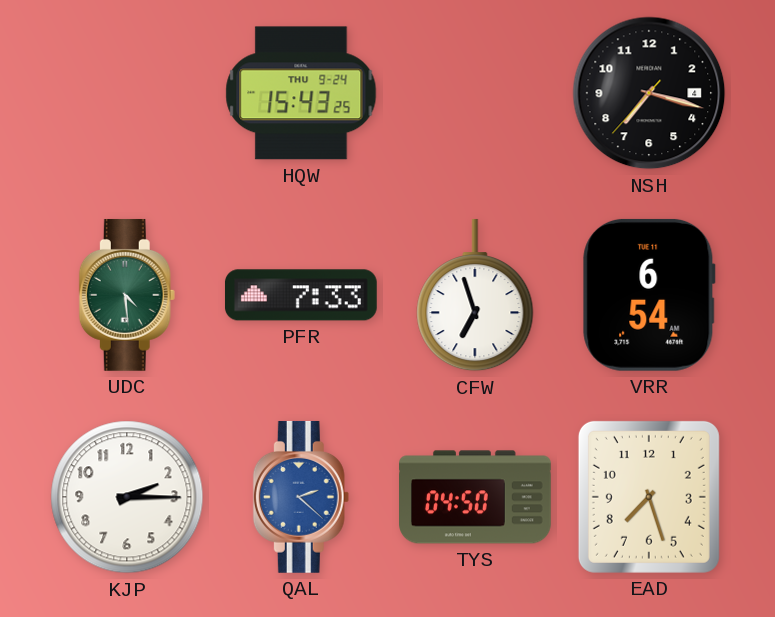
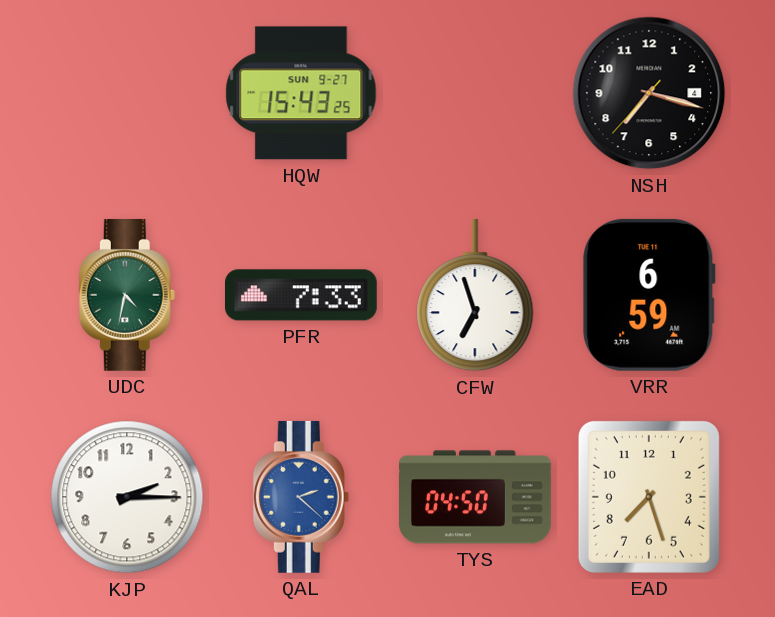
HQW date: THU 9-24 -> SUN 9-27 (301, 93)
UDC: 4:29 -> 4:32 (127, 295)
VRR: 6:54 -> 6:59 (649, 295)
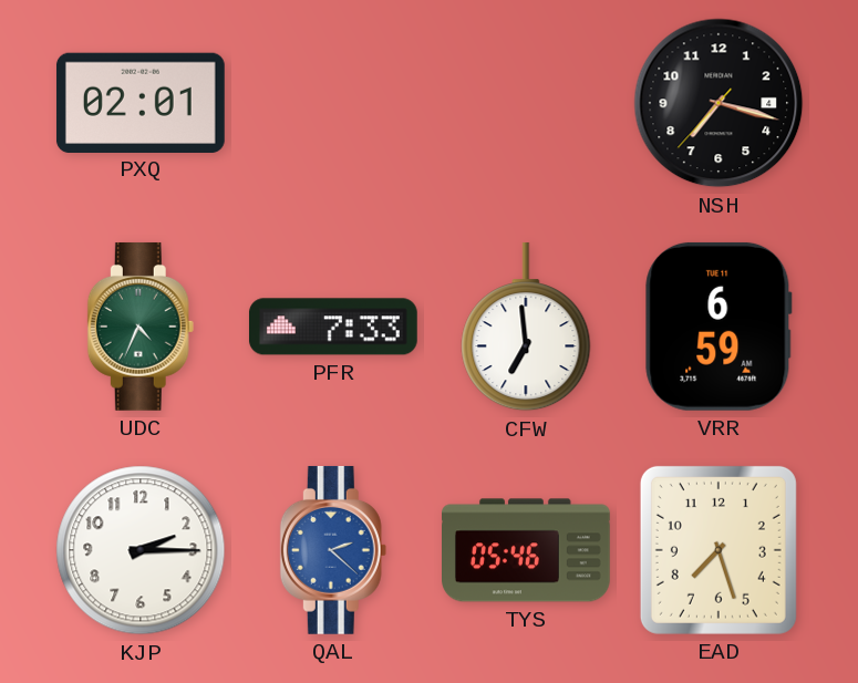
PXQ: none -> 02:01 (141, 102)
HQW: 15:43 -> none (301, 93)
UDC: 4:32 -> 4:34 (141, 327)
CFW: 6:57 -> 6:59 (526, 327)
TYS: 04:50 -> 05:46 (527, 550)
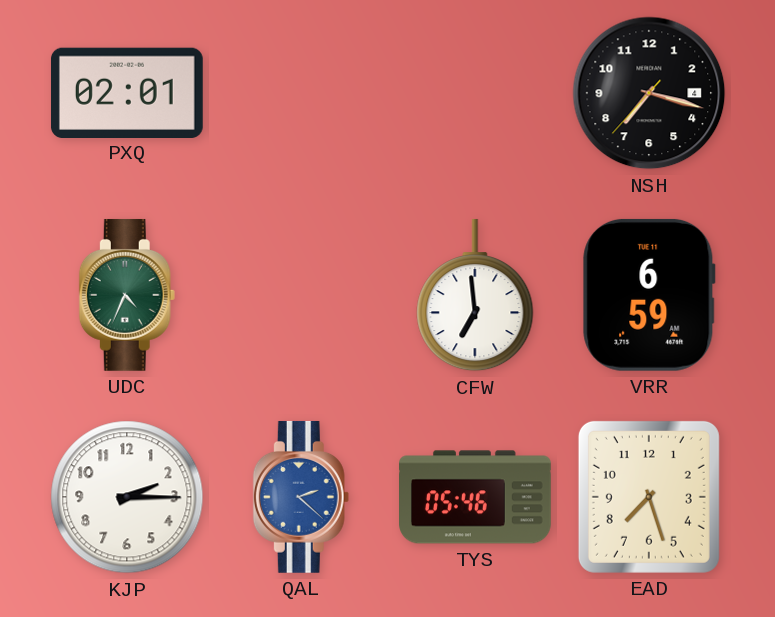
PFR: 7:33 -> none (333, 327)
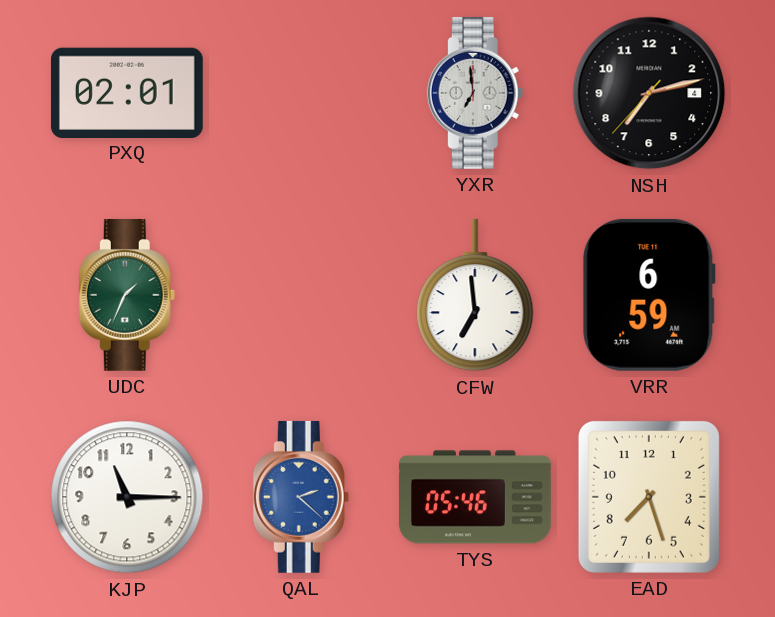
YXR: none -> 6:59 (475, 93)
NSH: 7:17 -> 7:12 (649, 93)
UDC: 4:34 -> 1:34 (127, 295)
KJP: 2:15 -> 11:15 (127, 497)
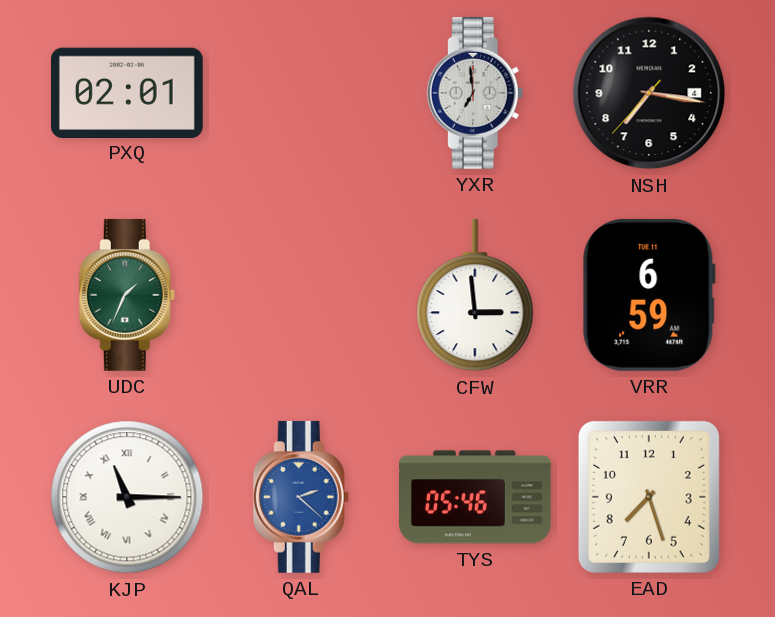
NSH: 7:12 -> 7:16 (649, 93)
CFW: 6:59 -> 2:59 (475, 295)
KJP numerals: Arabic -> Roman (127, 497)
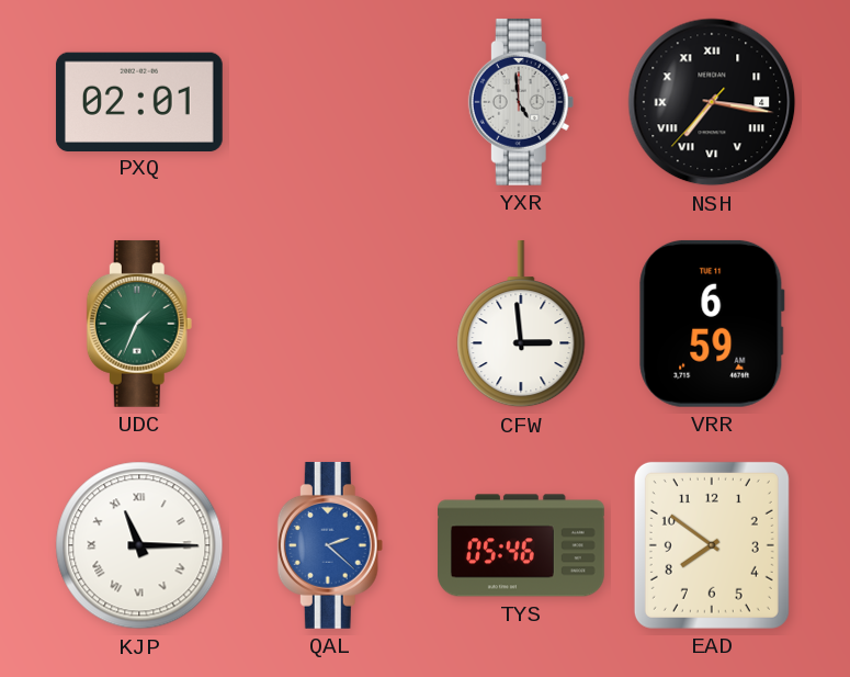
YXR: 6:59 -> 4:59 (521, 102)
NSH numerals: Arabic -> Roman (712, 102)
EAD: 7:27 -> 7:51 (712, 545)
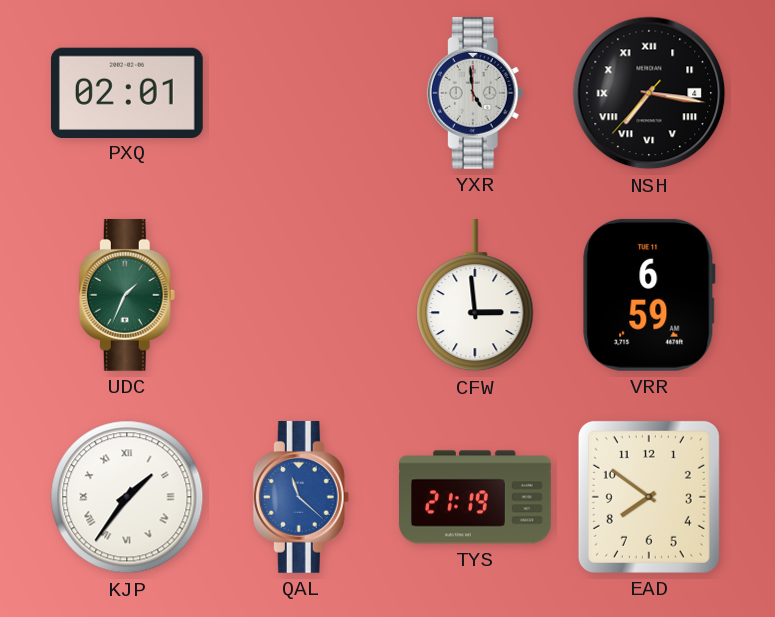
KJP: 11:15 -> 1:36 (127, 497)
QAL: 2:22 -> 11:22 (301, 497)
TYS: 05:46 -> 21:19 (476, 497)
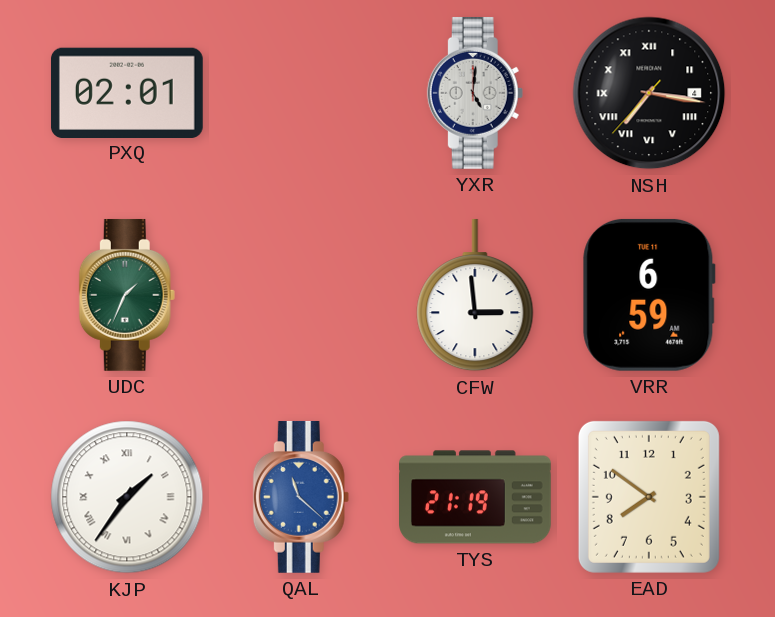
YXR: 4:59 -> 5:01 (475, 93)
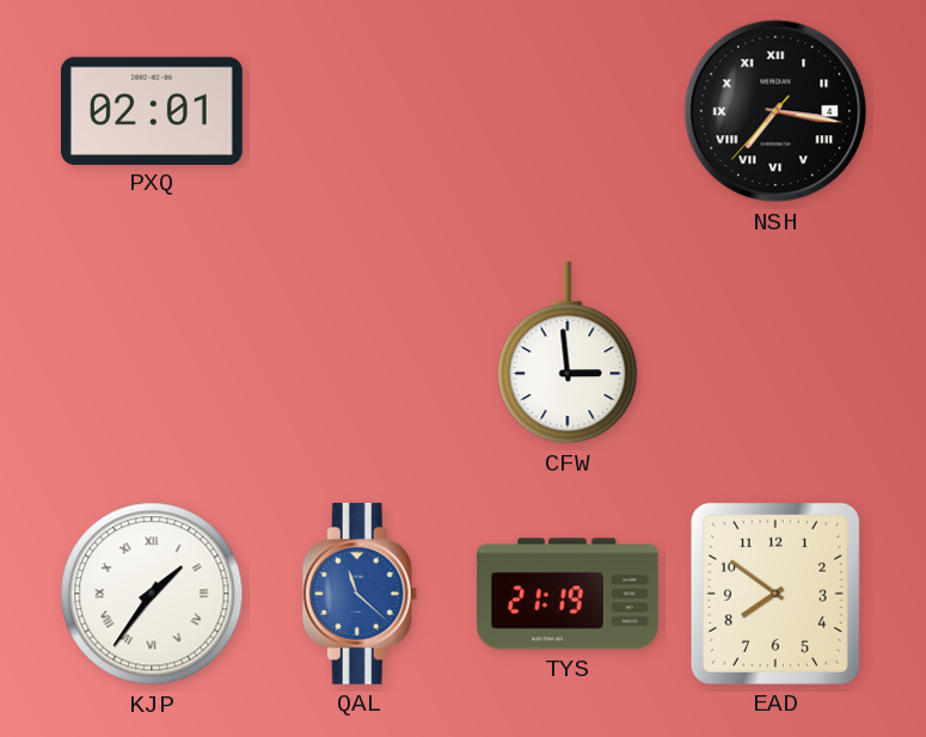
YXR: 5:01 -> none (475, 93)
UDC: 1:34 -> none (127, 295)
VRR: 6:59 -> none (649, 295)
